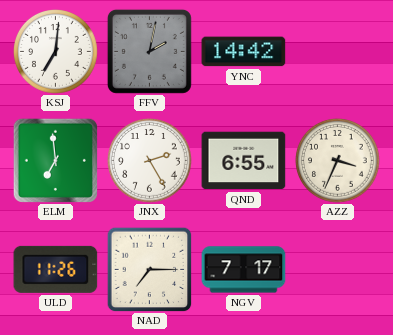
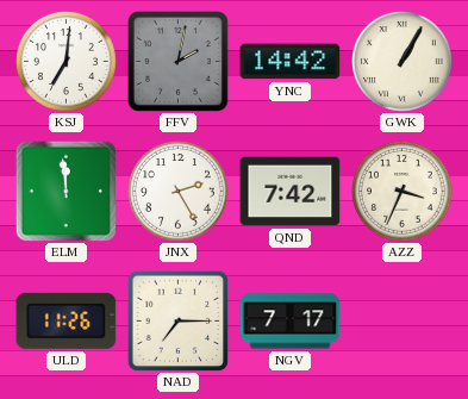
GWK: none -> 1:05 (403, 62)
ELM: 6:59 -> 11:59 (65, 191)
QND: 6:55 -> 7:42 (291, 192)
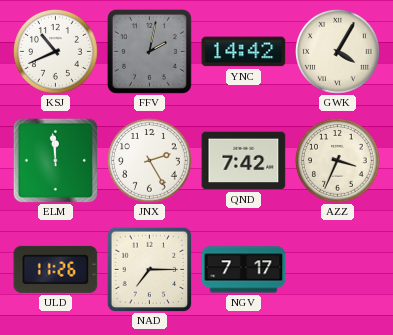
KSJ: 7:01 -> 10:41 (56, 52)
GWK: 1:05 -> 4:05 (338, 52)
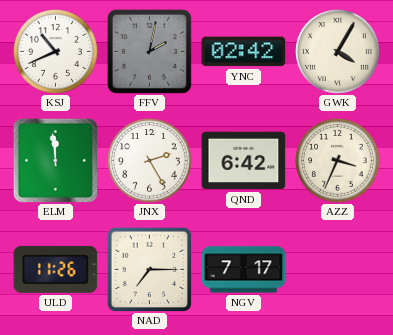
YNC: 14:42 -> 02:42 (244, 52)
QND: 7:42 -> 6:42 (244, 161)
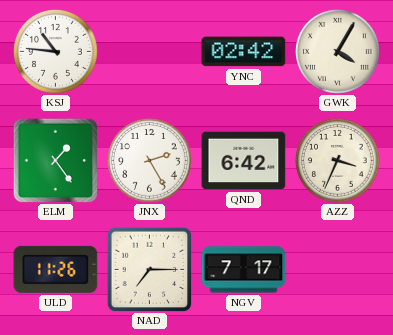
KSJ: 10:41 -> 10:46 (56, 52)
FFV: 2:02 -> none (149, 51)
ELM: 11:59 -> 1:24 (55, 160)
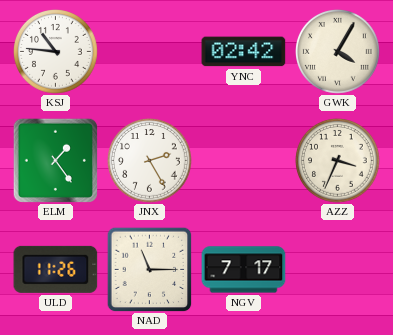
QND: 6:42 -> none (244, 161)
NAD: 7:15 -> 11:15 (149, 269)
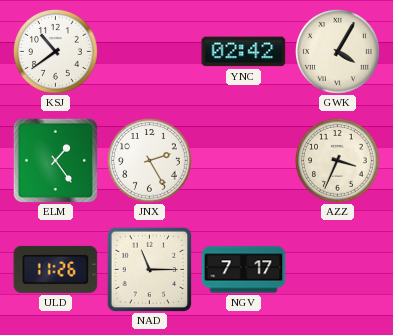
KSJ: 10:46 -> 10:39 (56, 52)
